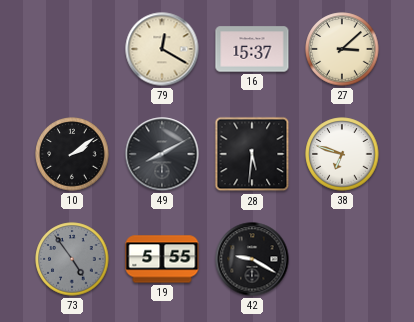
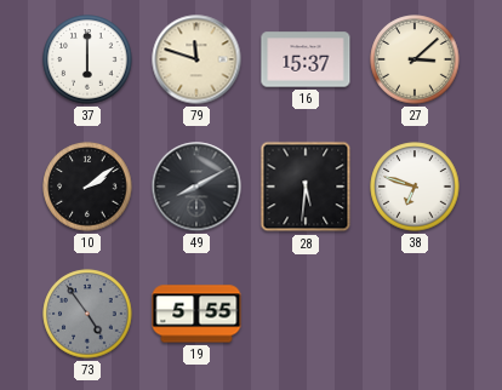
37: none -> 6:00 (87, 59)
79: 12:20 -> 11:48 (196, 59)
42: 9:20 -> none (252, 259)
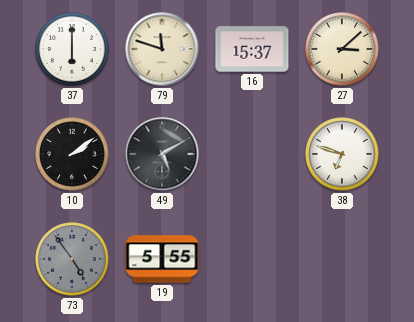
49: 8:10 -> 5:10 (162, 154)
28: 5:31 -> none (306, 187)
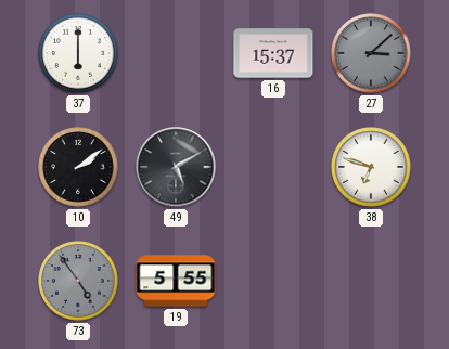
79: 11:48 -> none (162, 49)
27 dial: cream -> grey (371, 53)
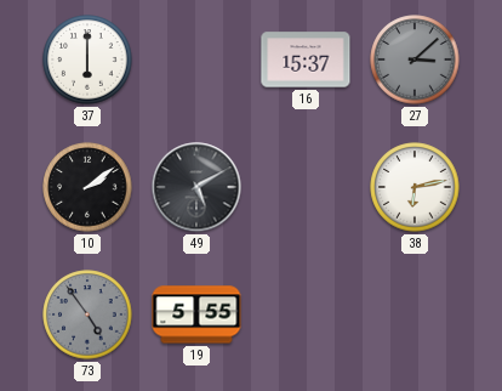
38: 6:48 -> 6:13 (415, 187)
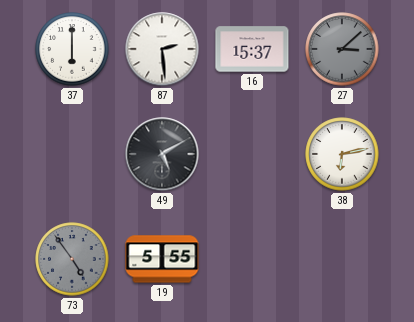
87: none -> 2:29 (162, 49)
10: 2:09 -> none (87, 187)
